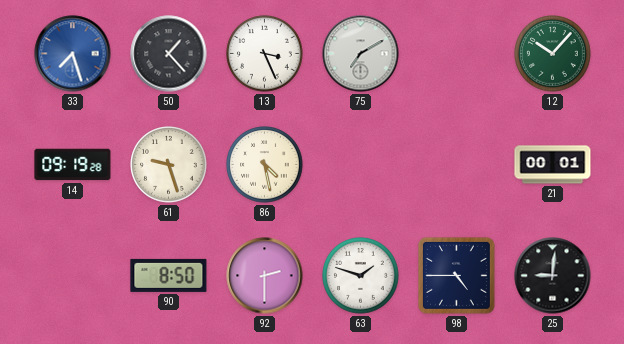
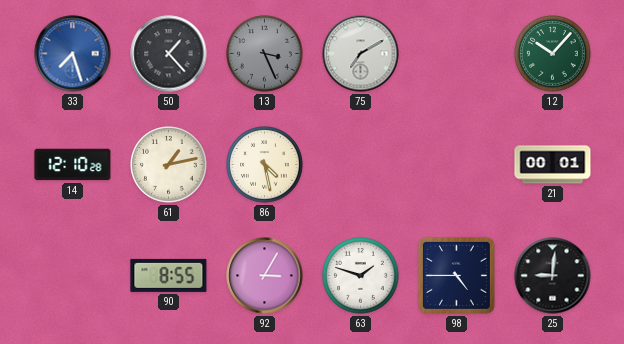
13 dial: white -> grey (265, 54)
14: 09:19 -> 12:10 (73, 165)
61: 9:27 -> 1:13 (169, 165)
90: 8:50 -> 8:55 (169, 275)
92: 2:30 -> 3:05 (265, 276)
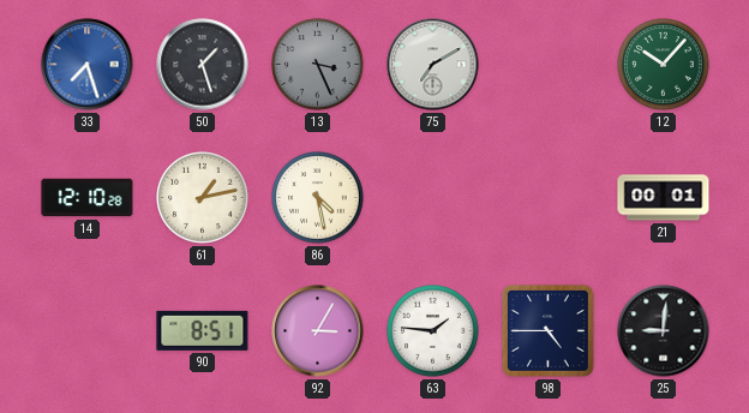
50: 1:23 -> 1:27 (203, 65)
90: 8:55 -> 8:51 (203, 330)
63: 1:48 -> 1:46 (433, 331)
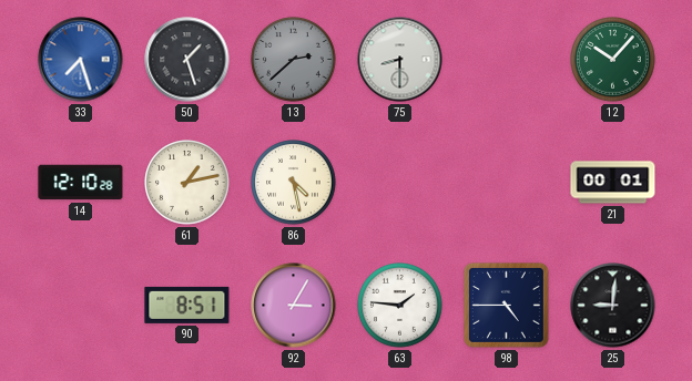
13: 3:26 -> 2:38 (294, 60)
75: 7:10 -> 8:30 (400, 60)
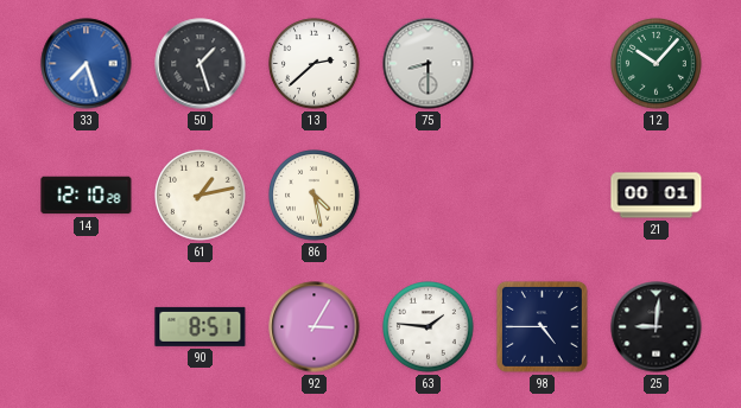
13 dial: grey -> white (315, 64)
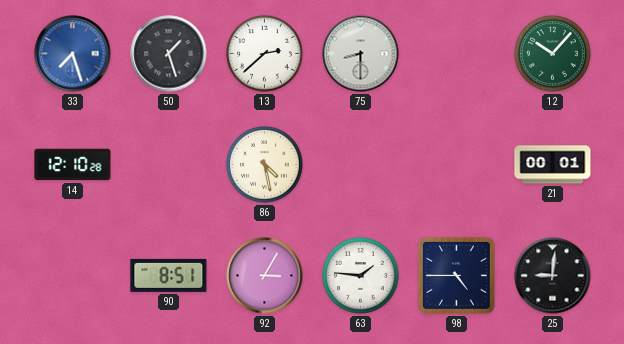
61: 1:13 -> none (201, 196)
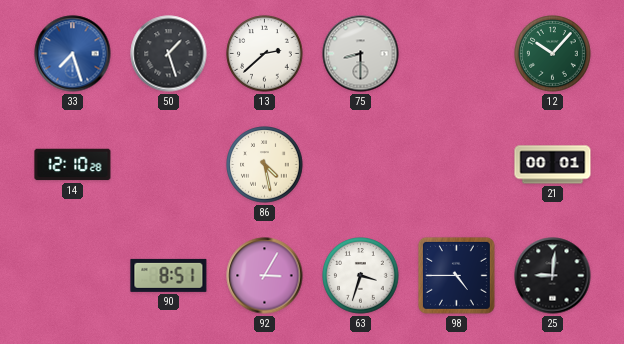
63: 1:46 -> 3:33 (361, 276)
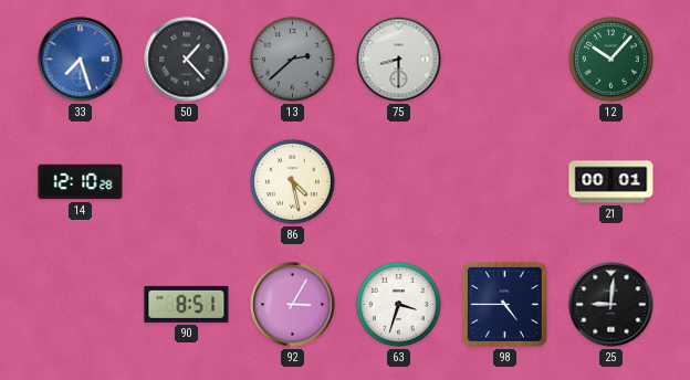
50: 1:27 -> 1:23 (187, 60)
13 dial: white -> grey (293, 60)
